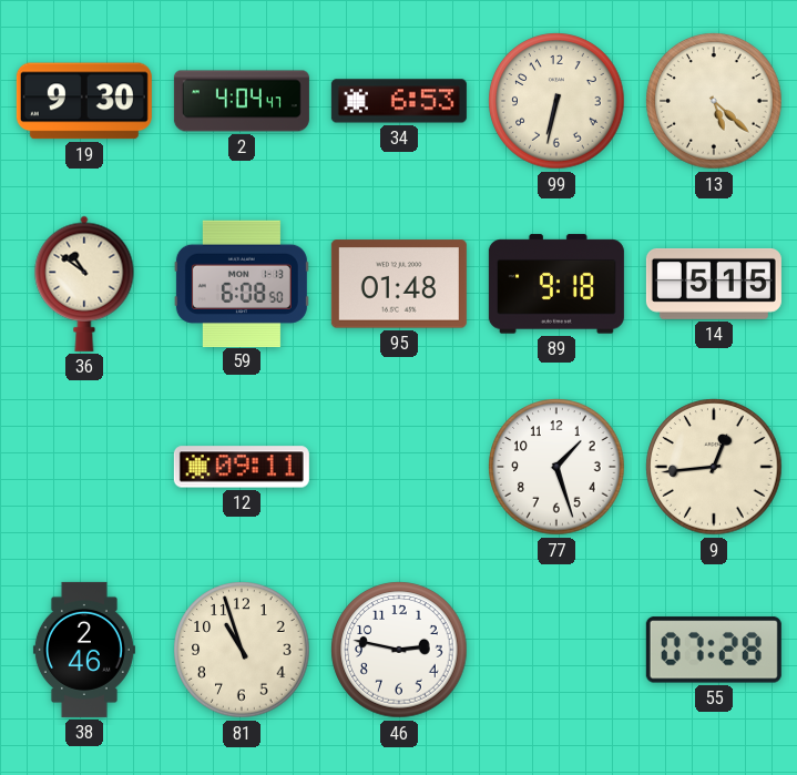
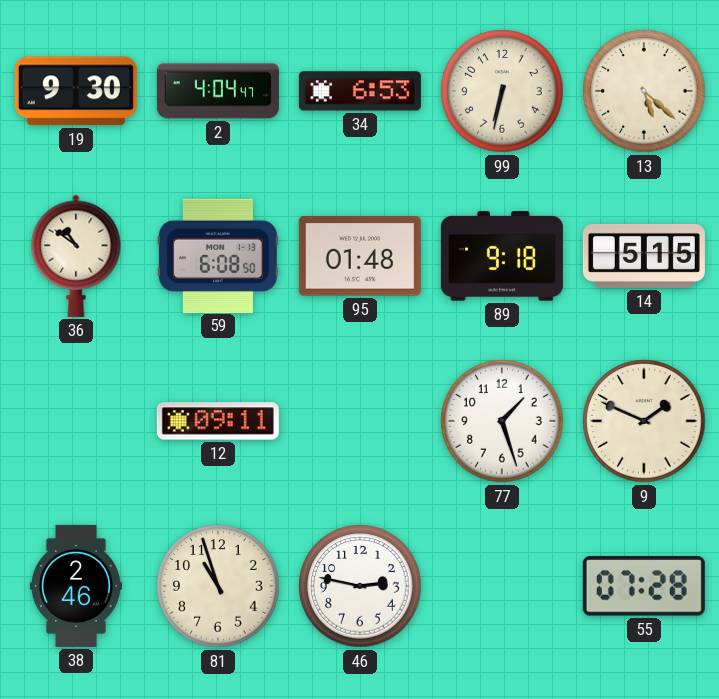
9: 12:44 -> 1:49 (644, 421)
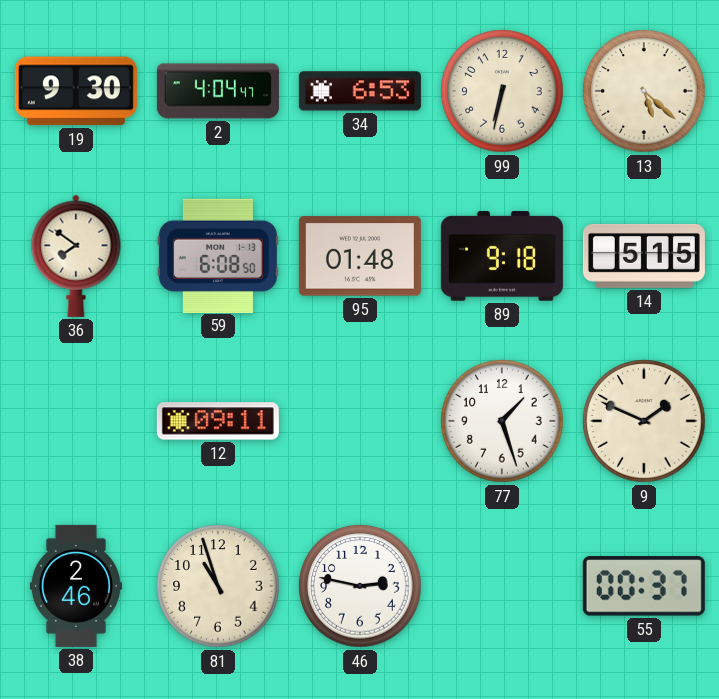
36: 10:51 -> 7:51 (76, 256)
55: 07:28 -> 00:37 (644, 586)
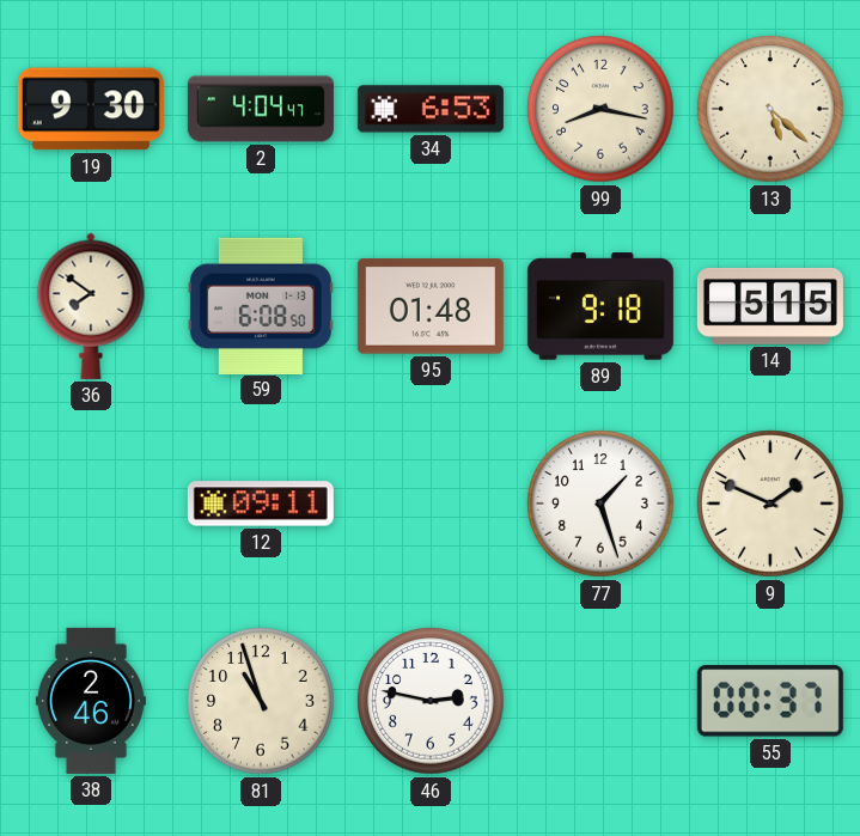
99: 6:32 -> 8:17 (600, 109)
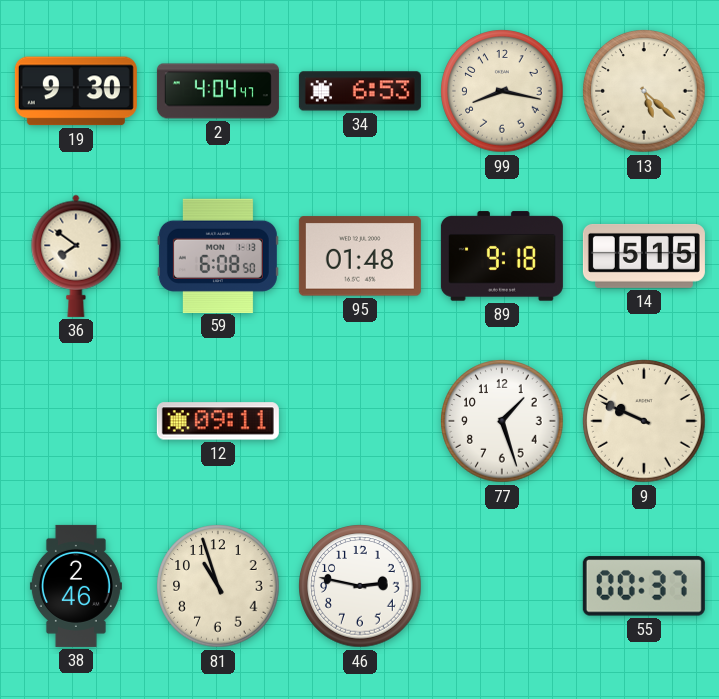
9: 1:49 -> 9:49 (644, 421)
